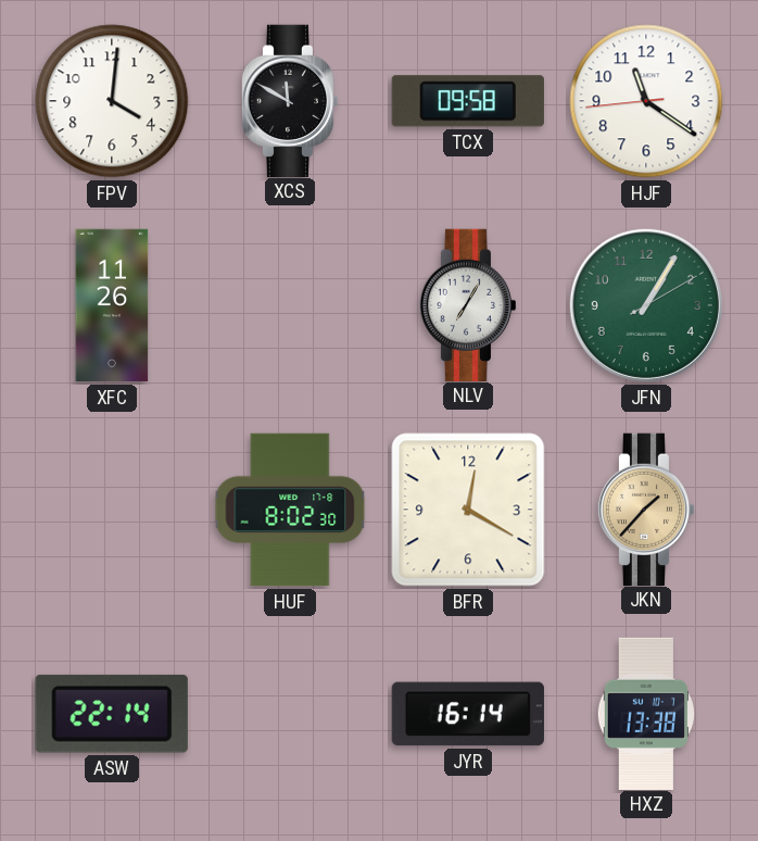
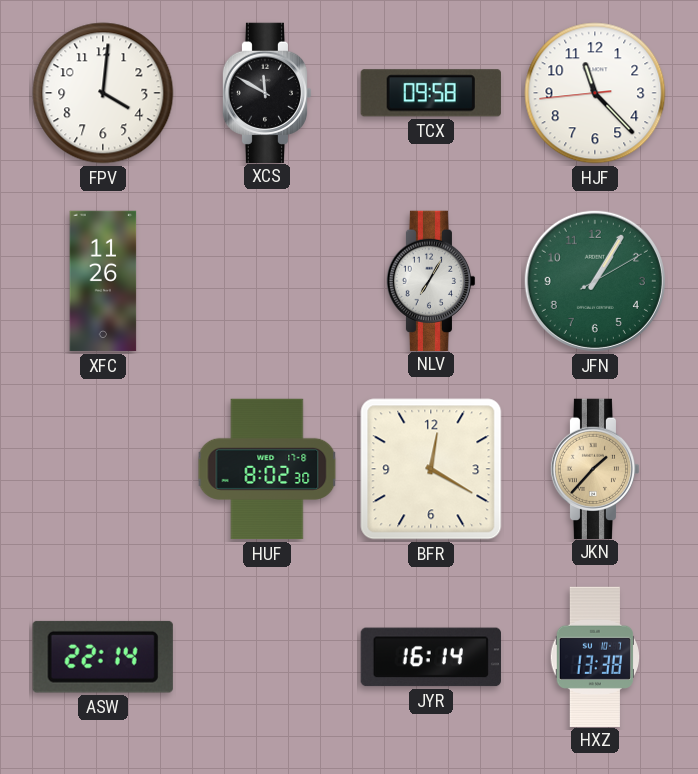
HJF: 11:20 -> 11:22 (595, 93)
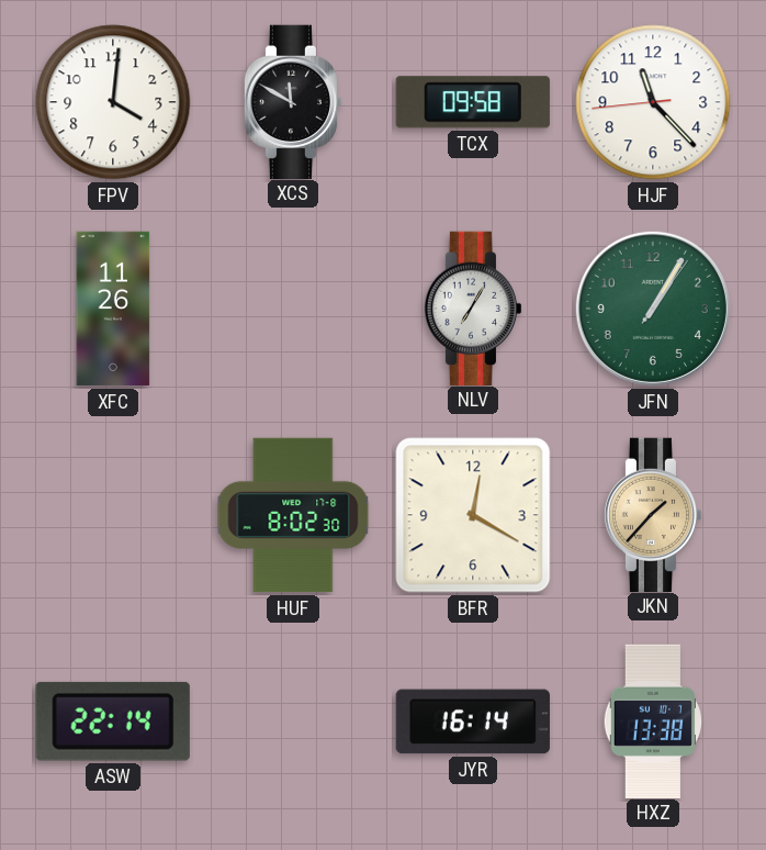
JFN: 1:05:10 -> 1:05:06 (653, 309)
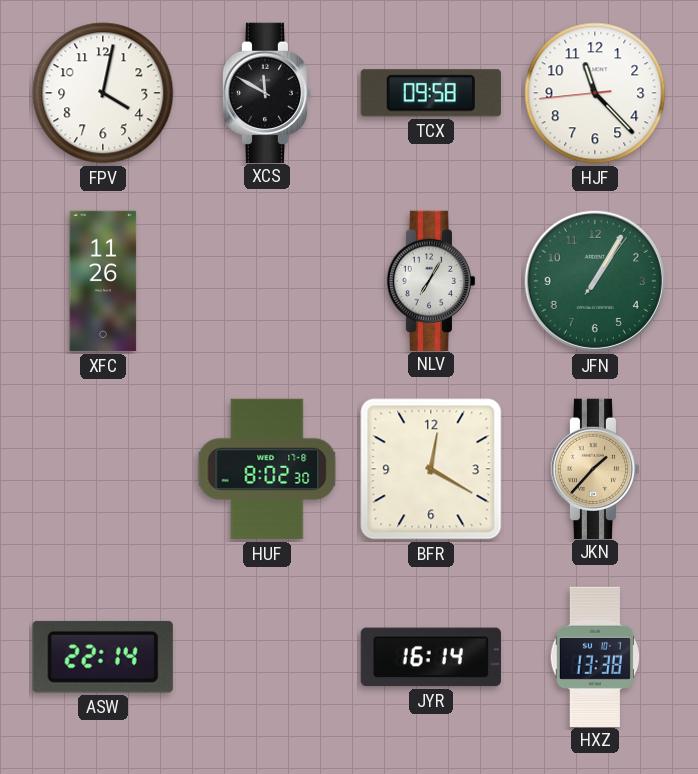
FPV: 4:01 -> 4:02 (103, 93)
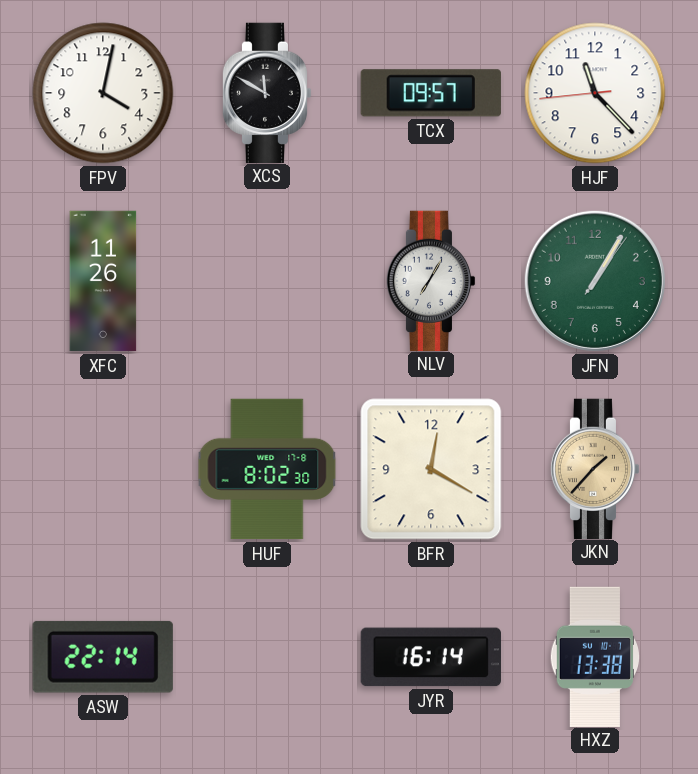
TCX: 09:58 -> 09:57 (431, 93)
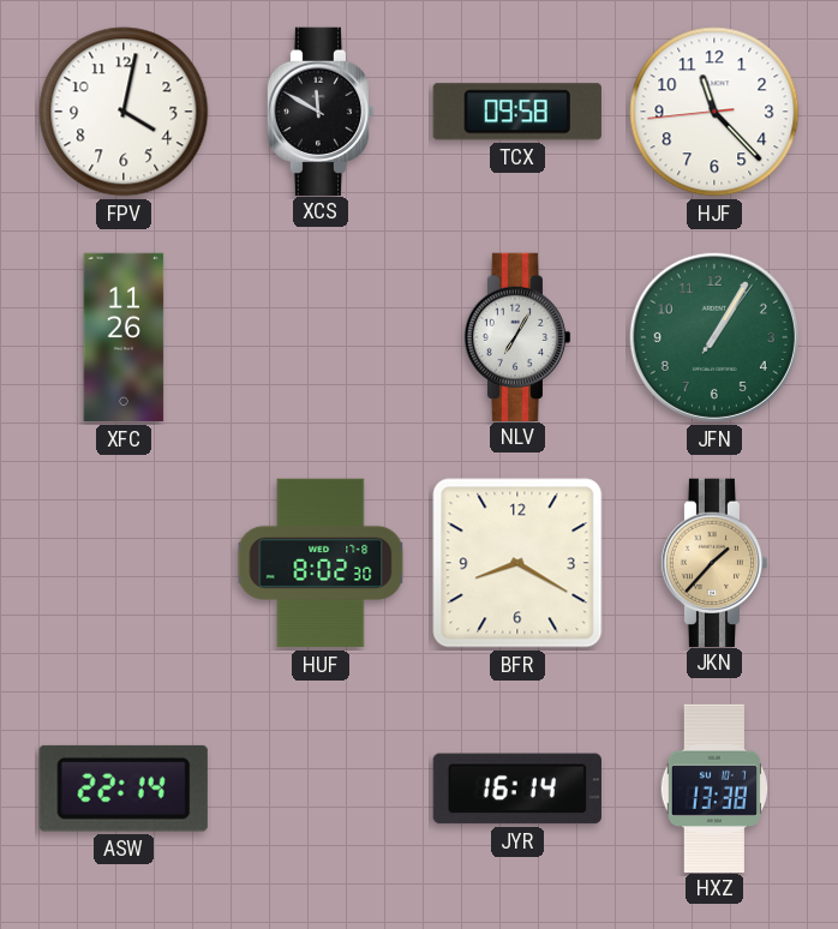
TCX: 09:57 -> 09:58 (517, 112)
BFR: 12:20 -> 8:20 (517, 563)
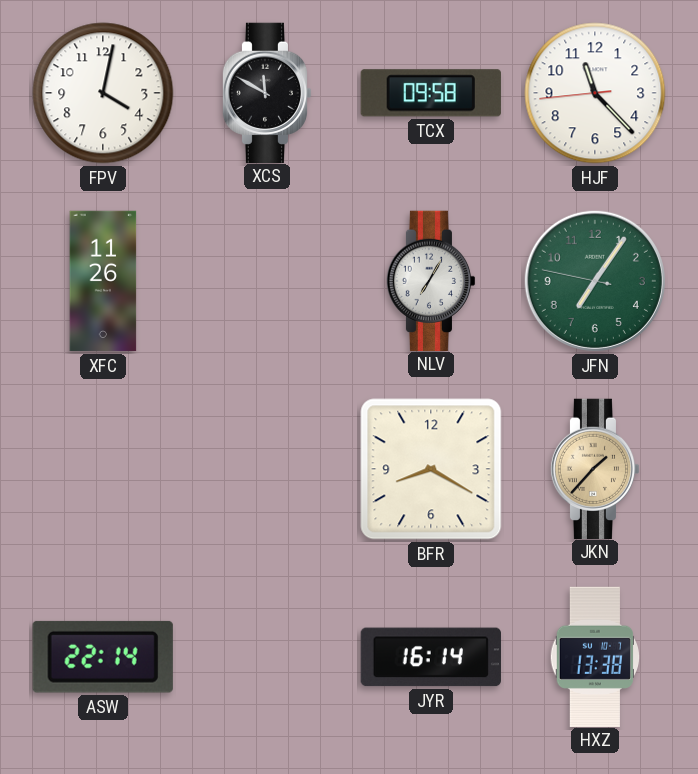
JFN: 1:05 -> 7:05 (595, 281)
HUF: 8:02 -> none (321, 563)
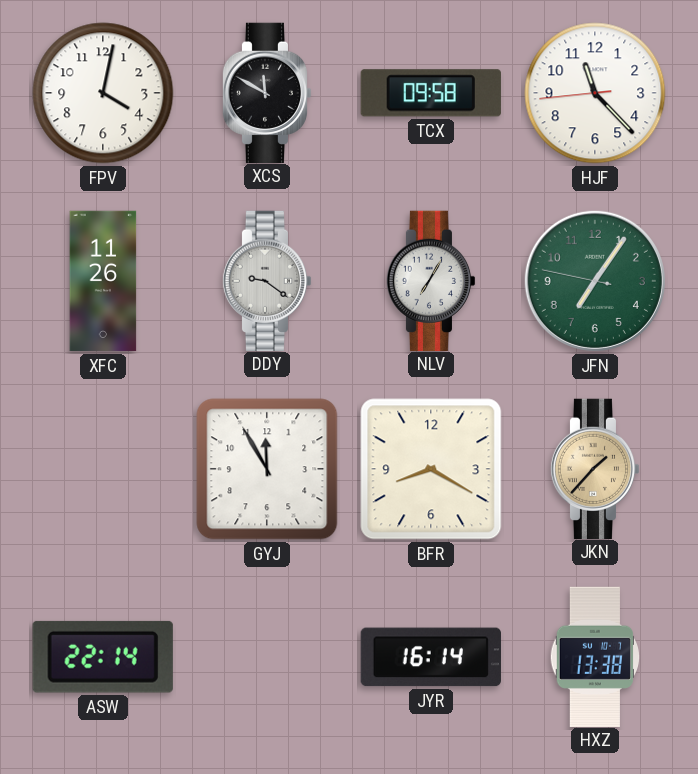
DDY: none -> 9:21 (267, 280)
GYJ: none -> 11:55 (267, 469)
